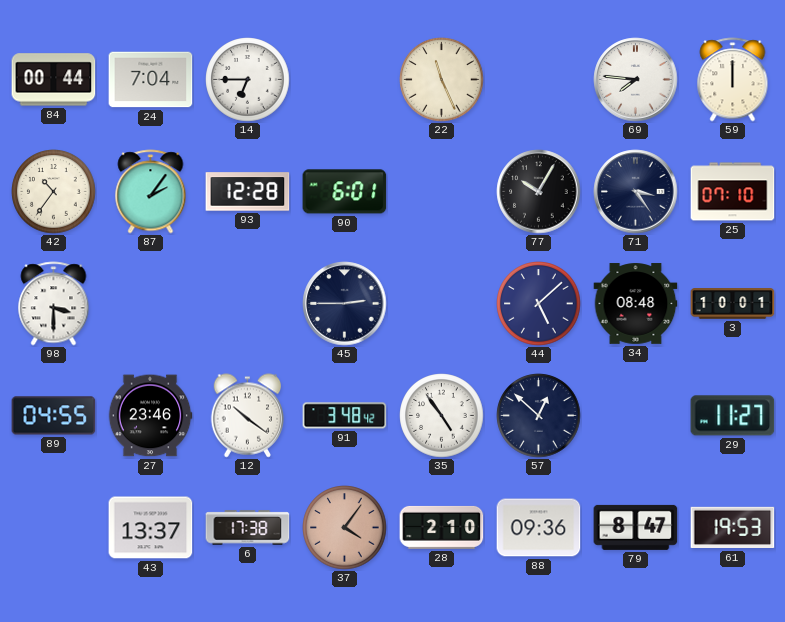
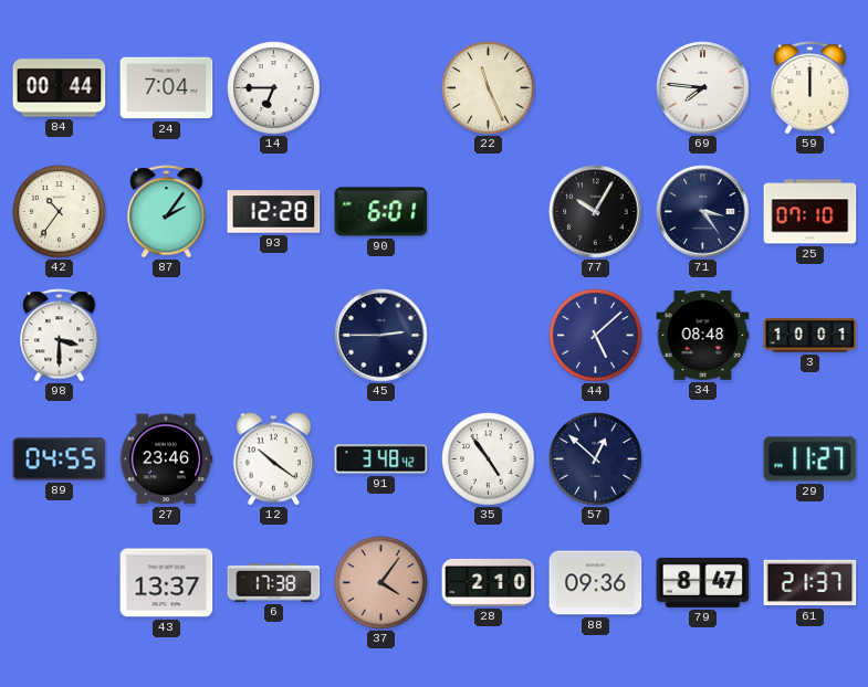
61: 19:53 -> 21:37 (811, 583)
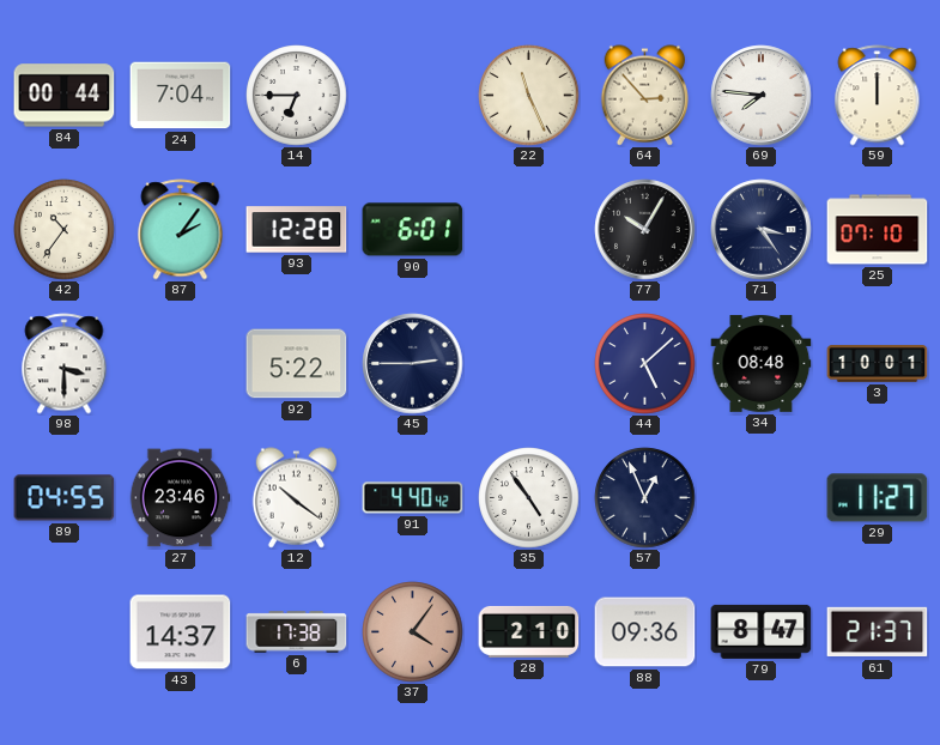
64: none -> 2:53 (645, 96)
92: none -> 5:22 (297, 364)
91: 3:48 -> 4:40 (413, 498)
57: 12:52 -> 12:56 (645, 498)
43: 13:37 -> 14:37 (181, 632)
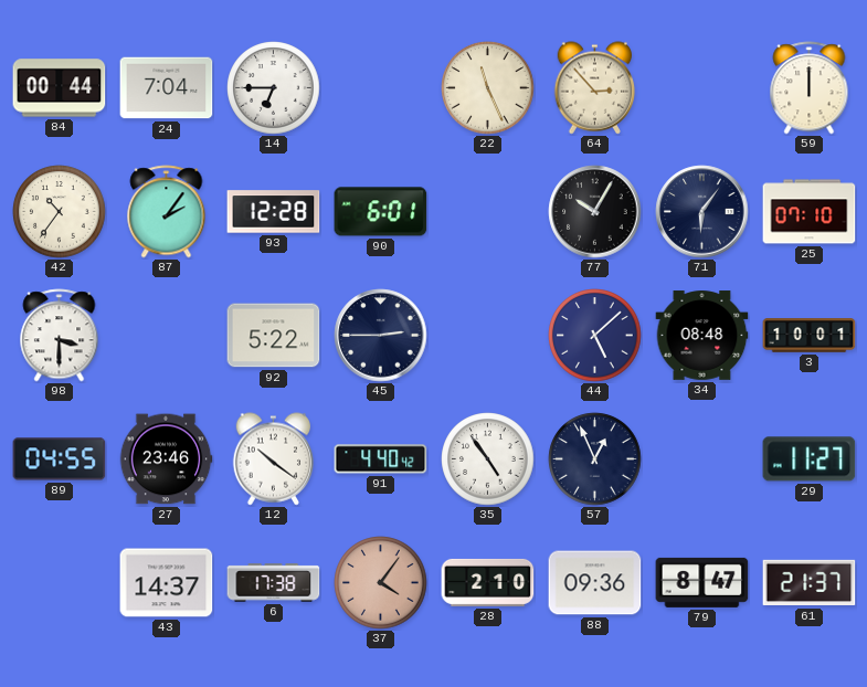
69: 7:46 -> none (762, 96)
71: 3:24 -> 6:06 (702, 212)
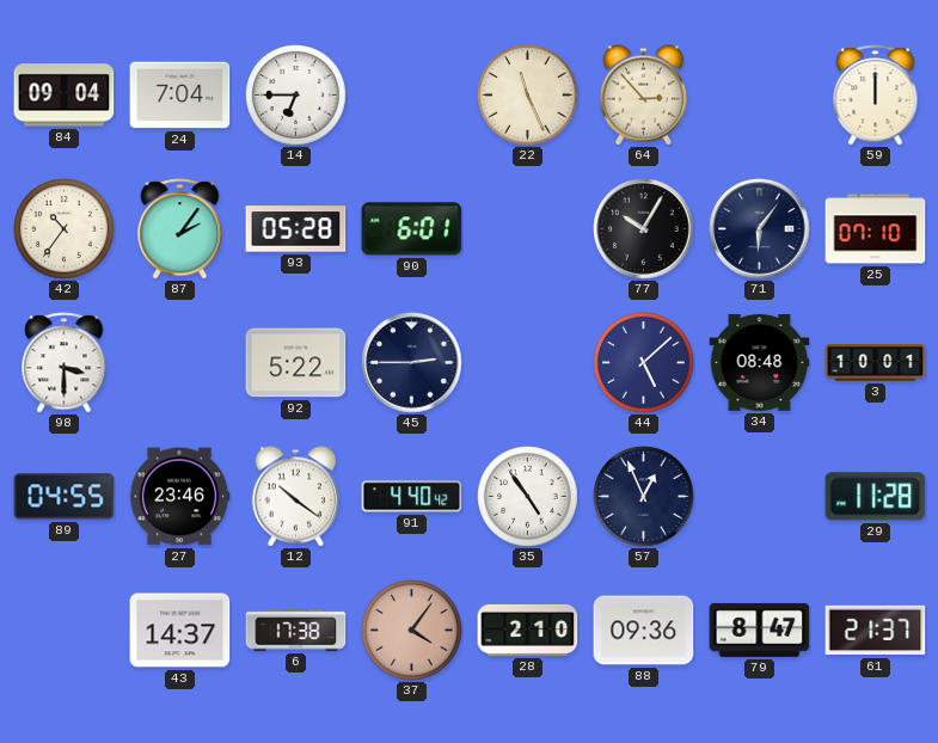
84: 00:44 -> 09:04 (65, 96)
93: 12:28 -> 05:28 (296, 229)
29: 11:27 -> 11:28 (876, 497)
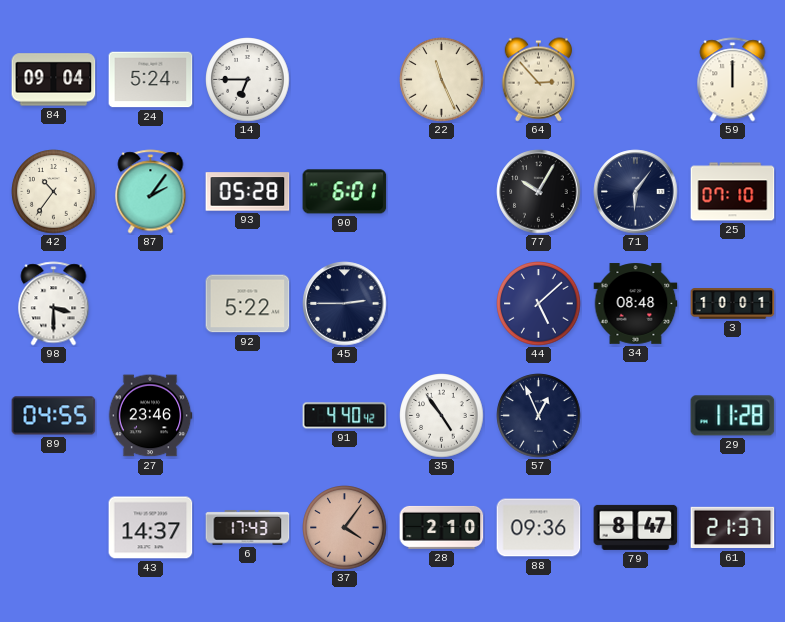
24: 7:04 -> 5:24 (151, 80)
12: 10:21 -> none (296, 497)
6: 17:38 -> 17:43 (248, 528)
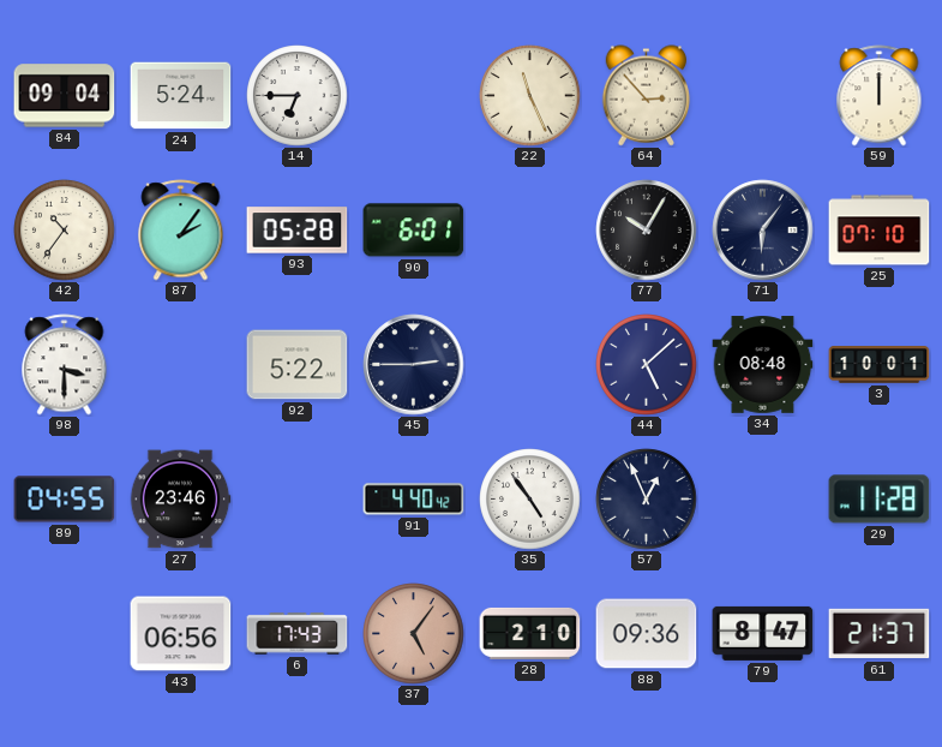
43: 14:37 -> 06:56 (181, 634)
37: 4:06 -> 5:06 (414, 634)
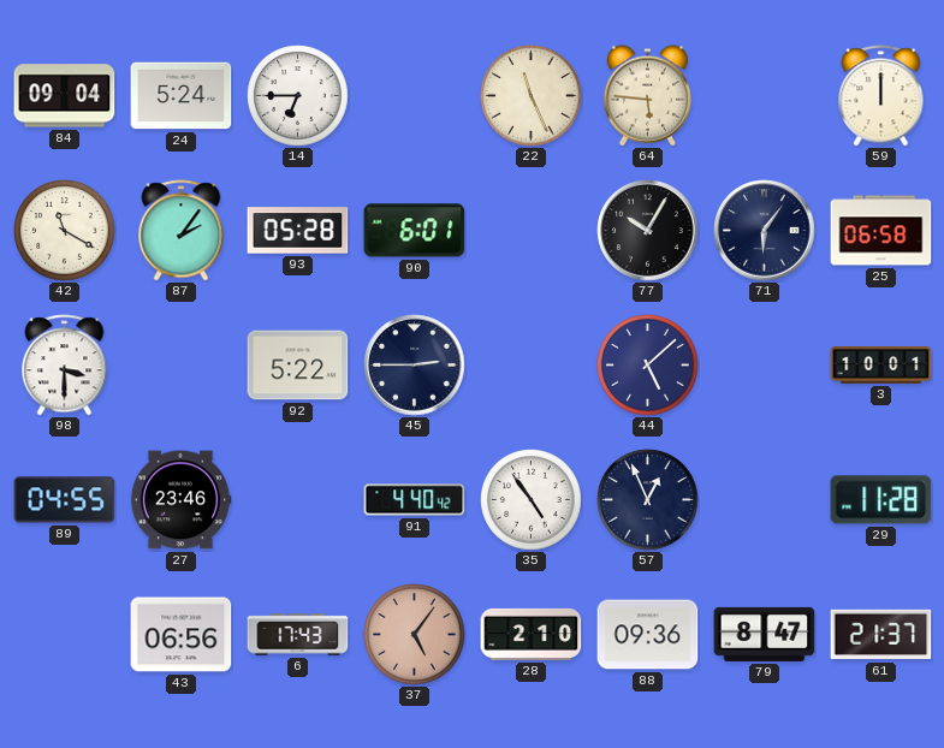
64: 2:53 -> 5:46 (648, 96)
42: 10:36 -> 11:20 (65, 231)
25: 07:10 -> 06:58 (881, 231)
34: 08:48 -> none (763, 365)
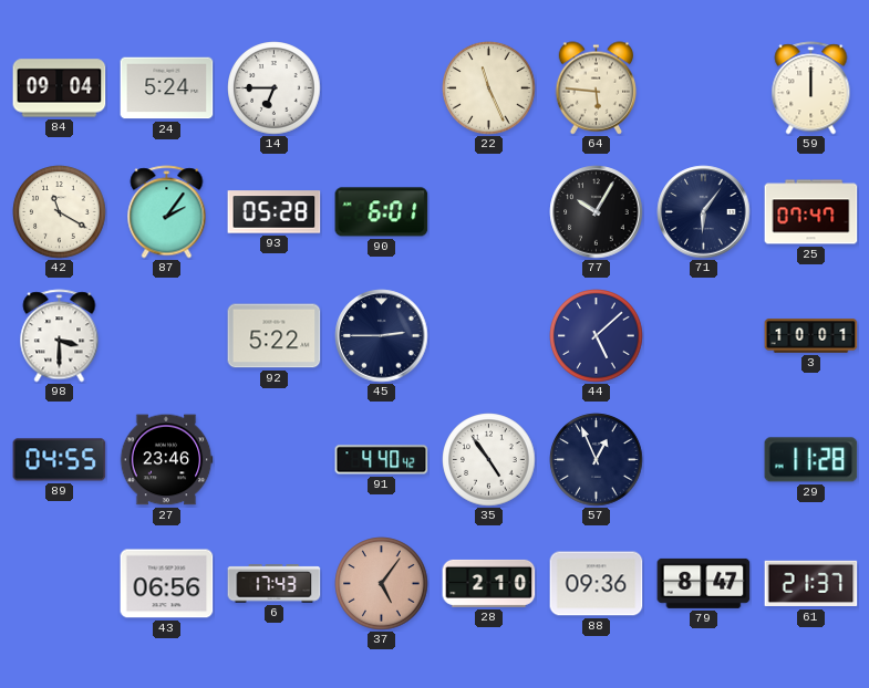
25: 06:58 -> 07:47 (811, 212)
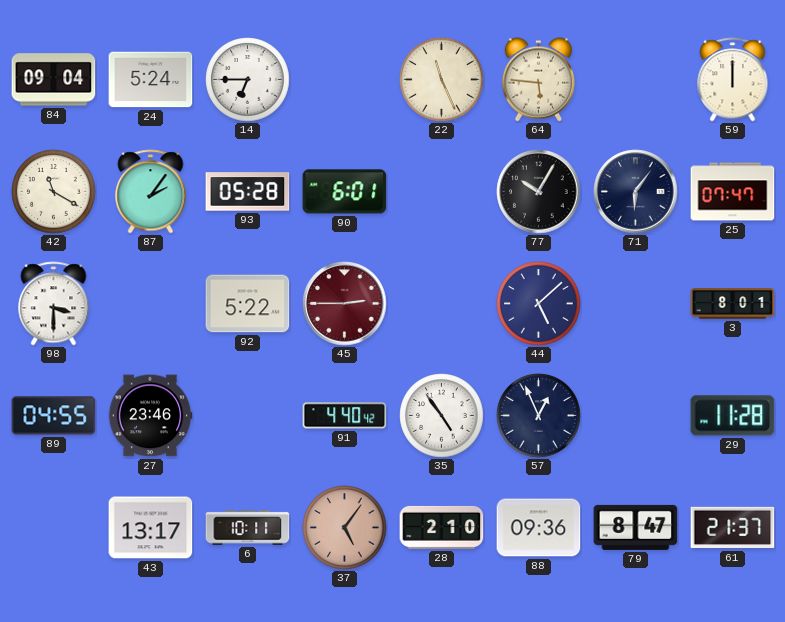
45 dial: navy -> burgundy (345, 304)
3: 10:01 -> 8:01 (733, 304)
43: 06:56 -> 13:17 (151, 528)
6: 17:43 -> 10:11 (248, 528)
